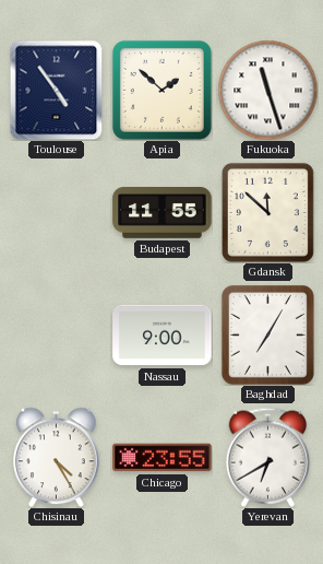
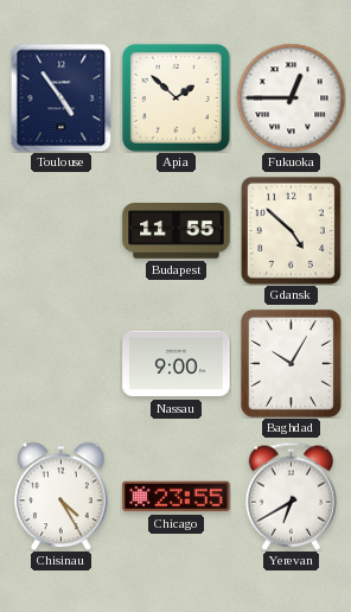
Fukuoka: 11:27 -> 12:45 (291, 97)
Gdansk: 11:52 -> 4:52 (291, 230)
Baghdad: 7:05 -> 10:05 (291, 363)
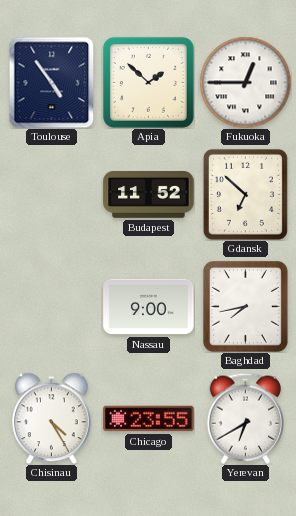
Budapest: 11:55 -> 11:52 (149, 195)
Gdansk: 4:52 -> 6:52 (245, 194)
Baghdad: 10:05 -> 7:43 (245, 306)
